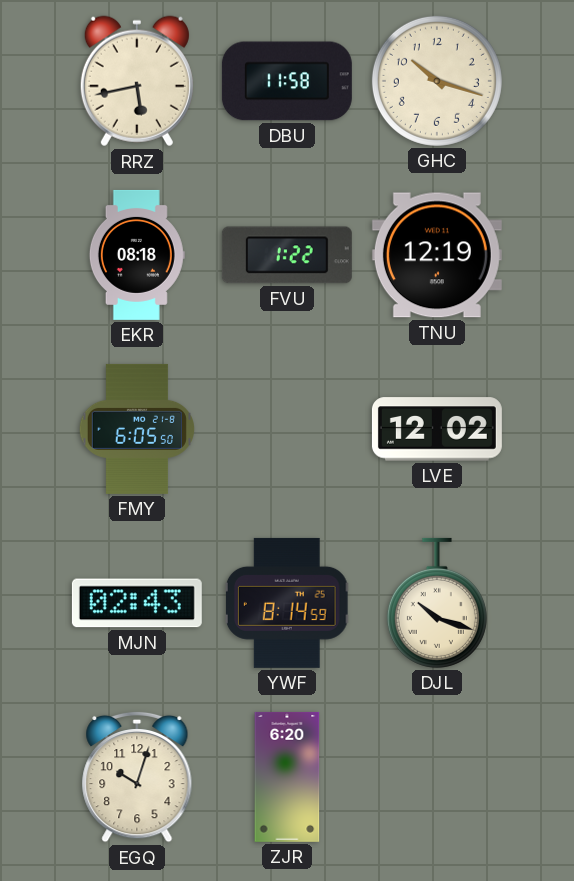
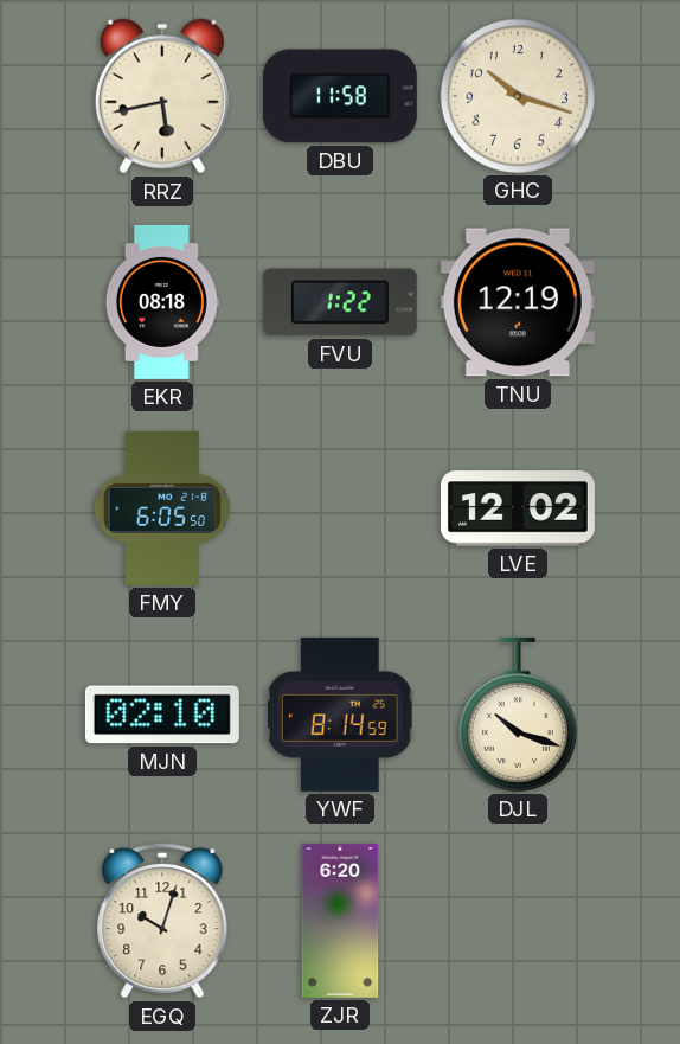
MJN: 02:43 -> 02:10 (162, 715)
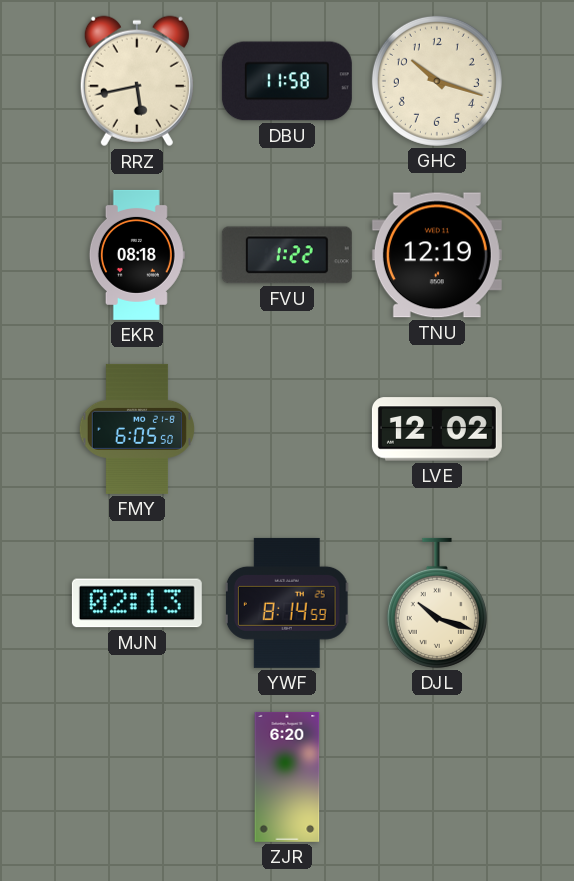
MJN: 02:10 -> 02:13 (137, 603)
EGQ: 10:03 -> none (162, 921)
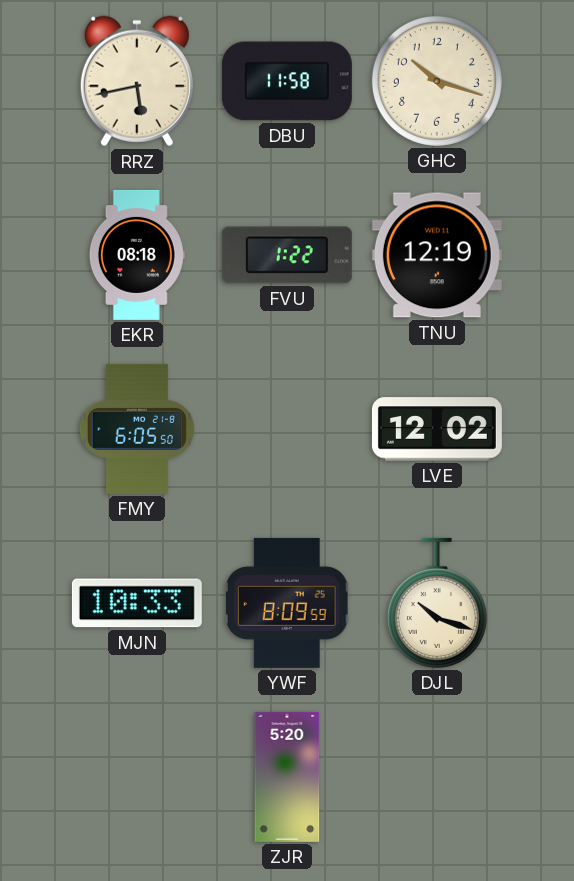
MJN: 02:13 -> 10:33 (137, 603)
YWF: 8:14 -> 8:09 (287, 603)
ZJR: 6:20 -> 5:20 (287, 777)
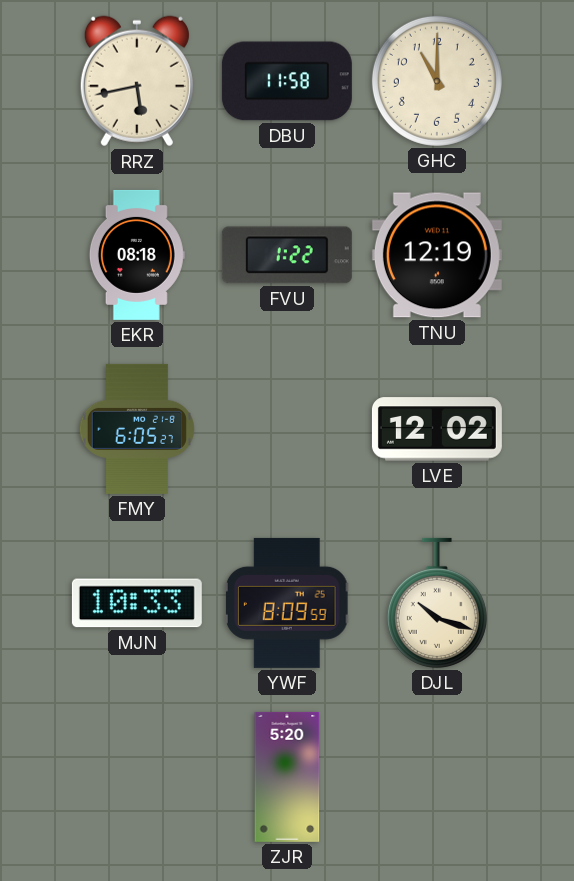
GHC: 10:18 -> 11:00 (437, 81)
FMY: 6:05:50 -> 6:05:27 (137, 429)
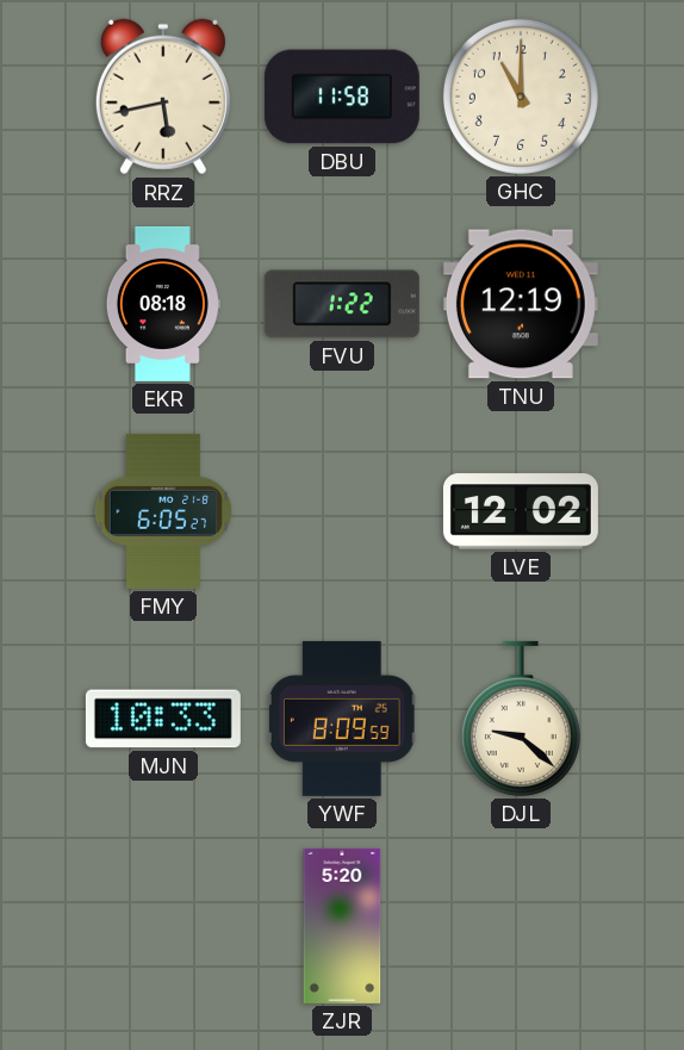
DJL: 10:18 -> 9:22 (521, 719)
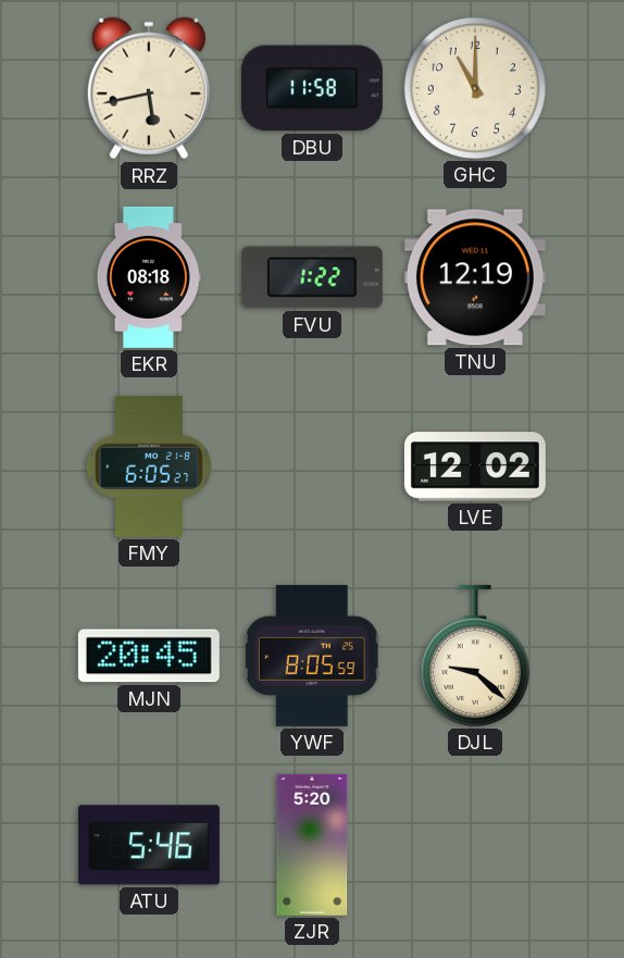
MJN: 10:33 -> 20:45 (149, 656)
YWF: 8:09 -> 8:05 (312, 656)
ATU: none -> 5:46 (149, 845)
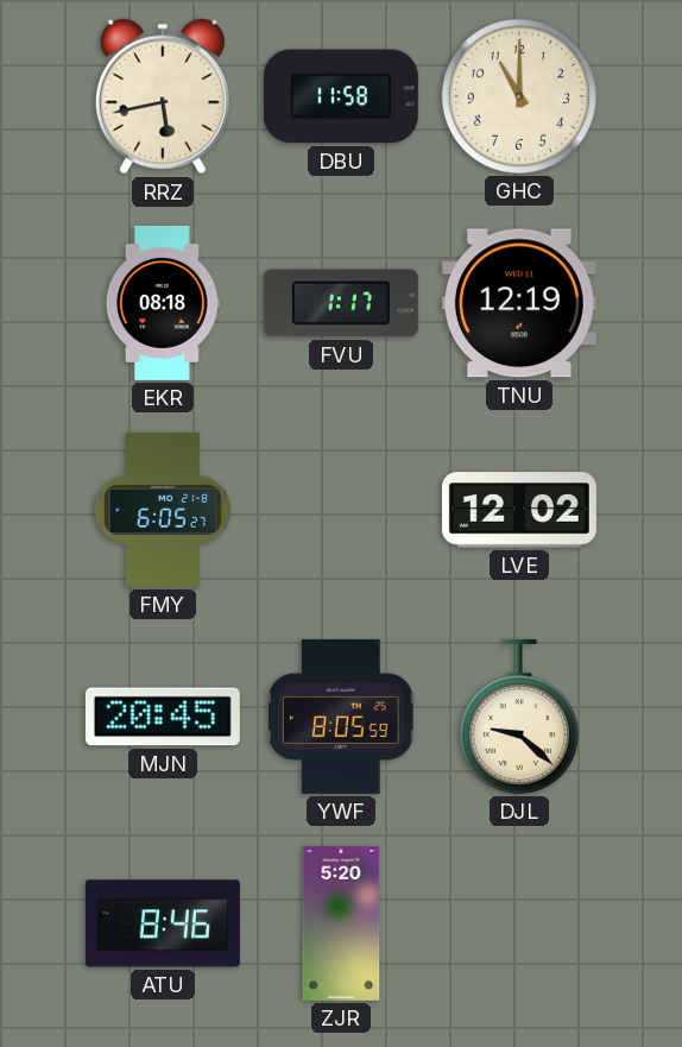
FVU: 1:22 -> 1:17 (341, 303)
ATU: 5:46 -> 8:46 (163, 923)
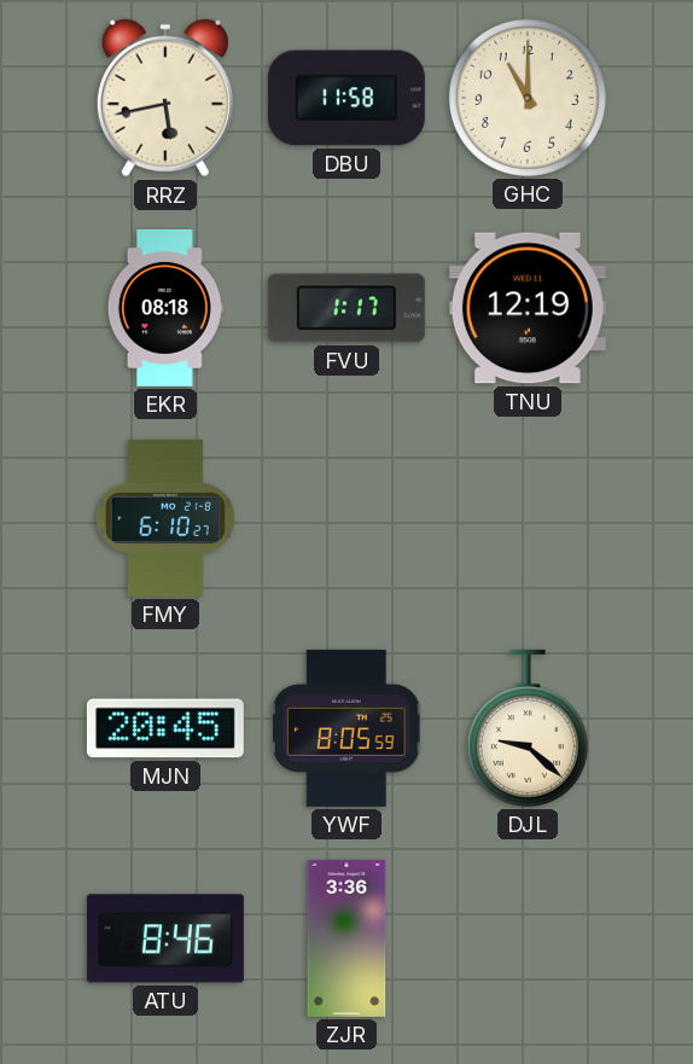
FMY: 6:05 -> 6:10 (165, 518)
LVE: 12:02 -> none (519, 510)
ZJR: 5:20 -> 3:36 (346, 938)
